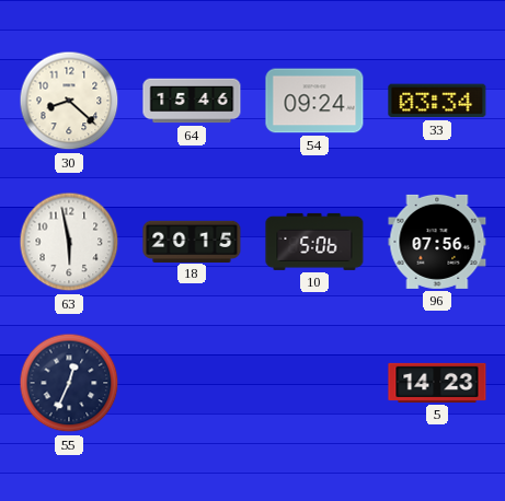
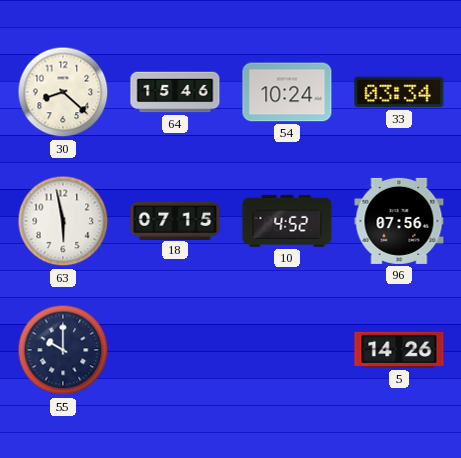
54: 09:24 -> 10:24 (287, 92)
18: 20:15 -> 07:15 (175, 220)
10: 5:06 -> 4:52 (287, 221)
55: 12:34 -> 10:00 (63, 350)
5: 14:23 -> 14:26 (399, 350)
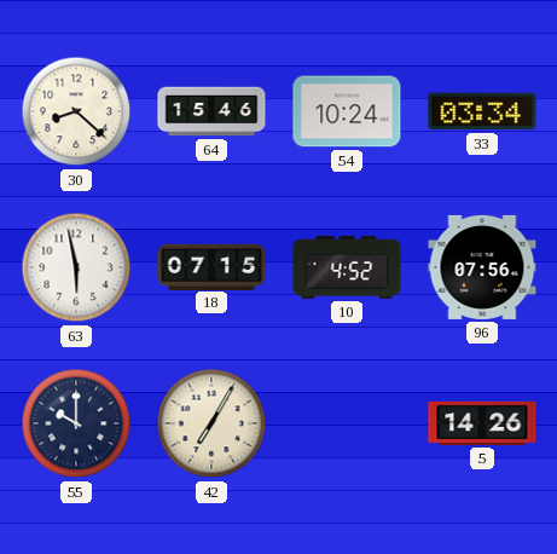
42: none -> 7:05 (211, 423)
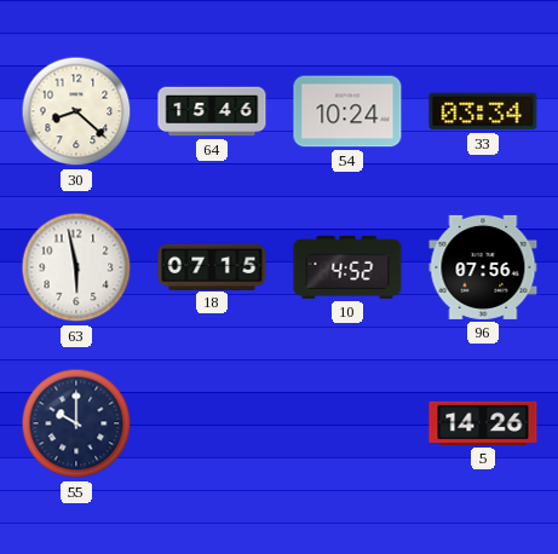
42: 7:05 -> none (211, 423)
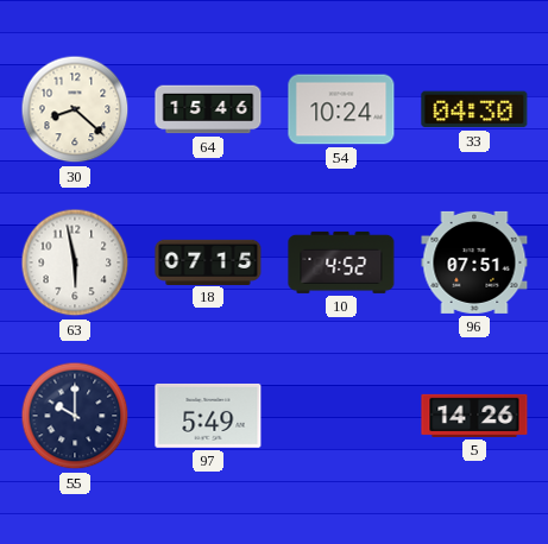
33: 03:34 -> 04:30 (474, 109)
96: 07:56 -> 07:51 (474, 262)
97: none -> 5:49 (208, 416)
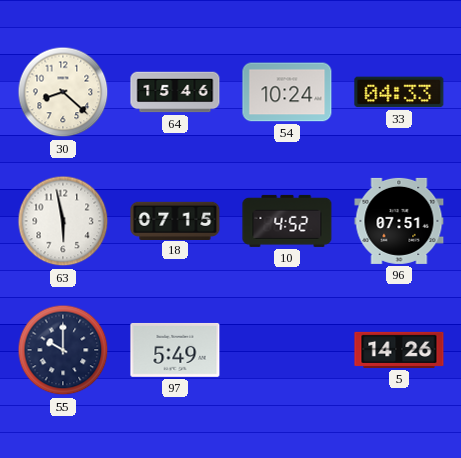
33: 04:30 -> 04:33 (399, 92)
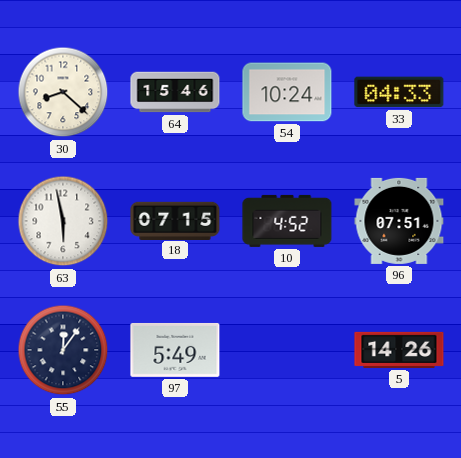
55: 10:00 -> 12:06 (63, 350)
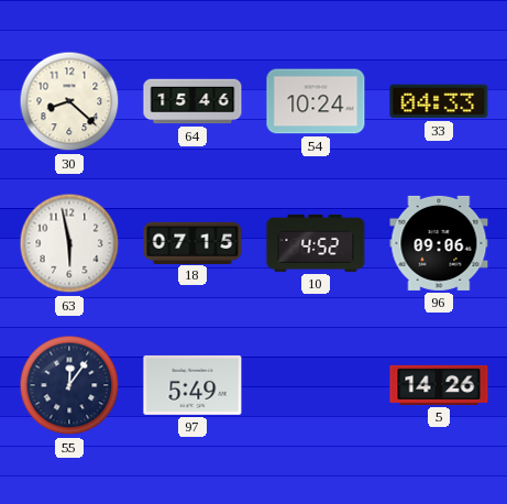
96: 07:51 -> 09:06 (439, 243)
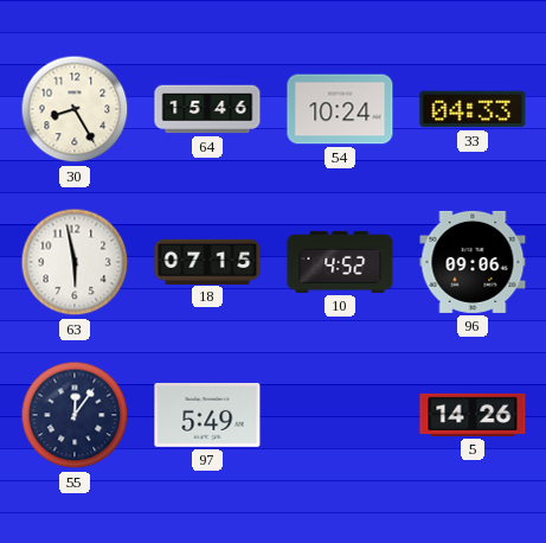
30: 8:22 -> 8:25 (75, 109)
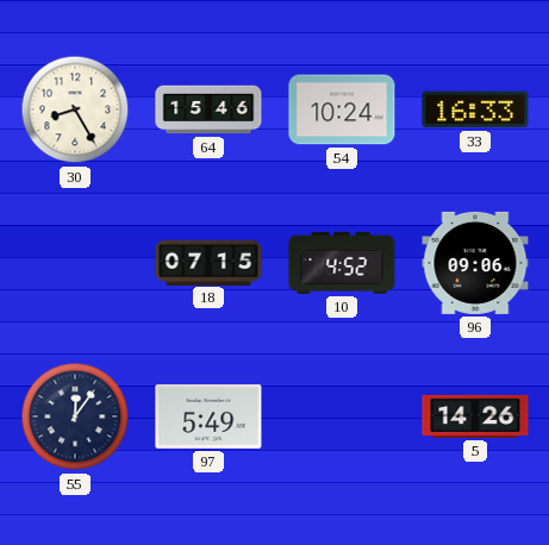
33: 04:33 -> 16:33 (475, 109)
63: 5:58 -> none (75, 262)
